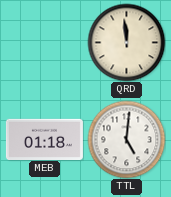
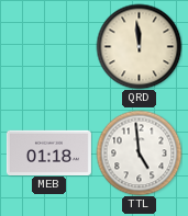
TTL: 5:01 -> 4:59 (139, 152)
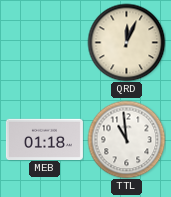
QRD: 11:59 -> 12:04 (126, 42)
TTL: 4:59 -> 10:59 (126, 139)
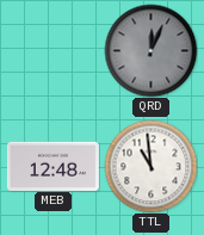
QRD dial: cream -> grey (150, 50)
MEB: 01:18 -> 12:48 (52, 166)
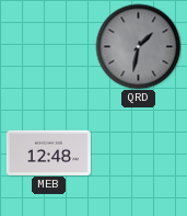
QRD: 12:04 -> 1:32 (138, 46)
TTL: 10:59 -> none (150, 166)
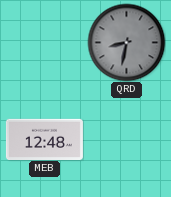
QRD: 1:32 -> 8:32 (126, 42)
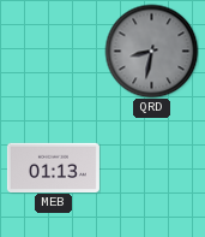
MEB: 12:48 -> 01:13 (53, 167)
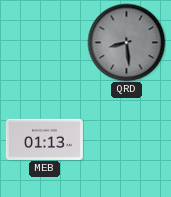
QRD: 8:32 -> 8:29 (126, 42)
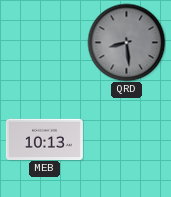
MEB: 01:13 -> 10:13 (44, 139)
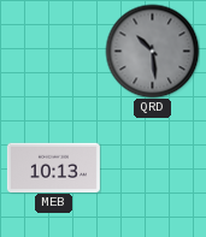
QRD: 8:29 -> 10:29 (152, 51)
